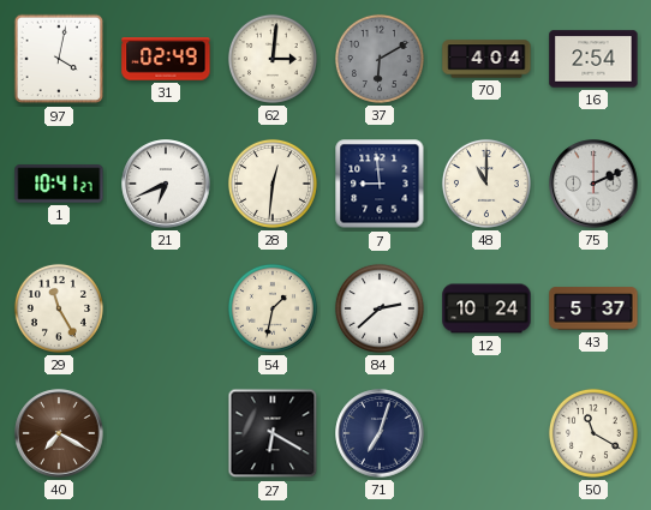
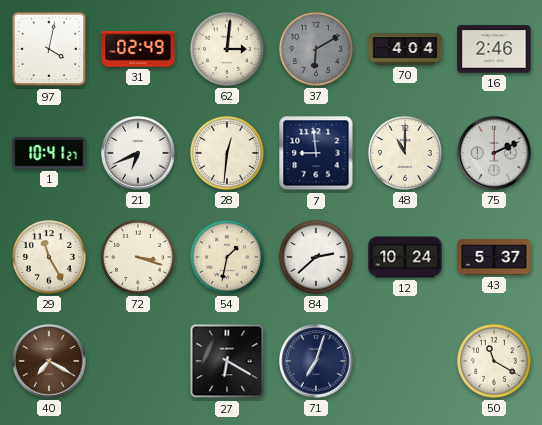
16: 2:54 -> 2:46 (494, 49)
72: none -> 3:18 (138, 257)
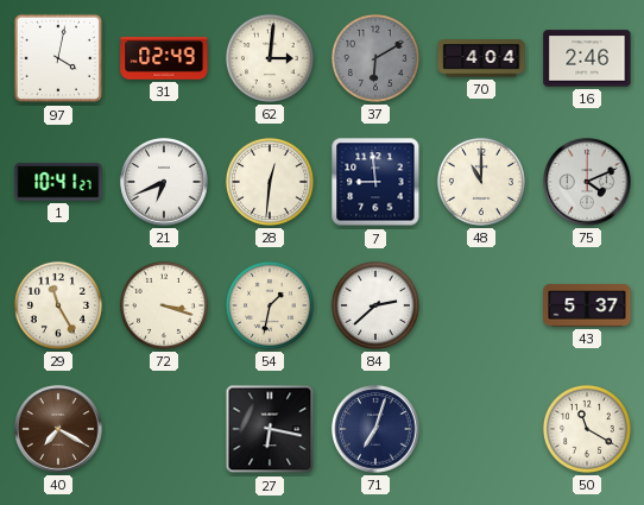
75: 2:11 -> 4:11 (587, 182)
12: 10:24 -> none (405, 257)
27: 6:20 -> 6:17 (270, 429)
